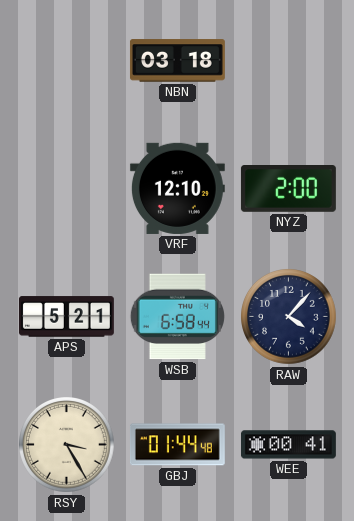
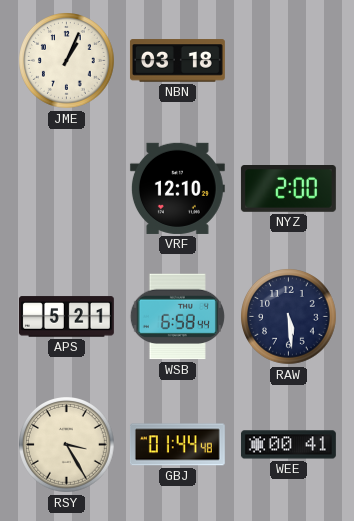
JME: none -> 1:04 (67, 61)
RAW: 4:07 -> 5:29 (289, 317)
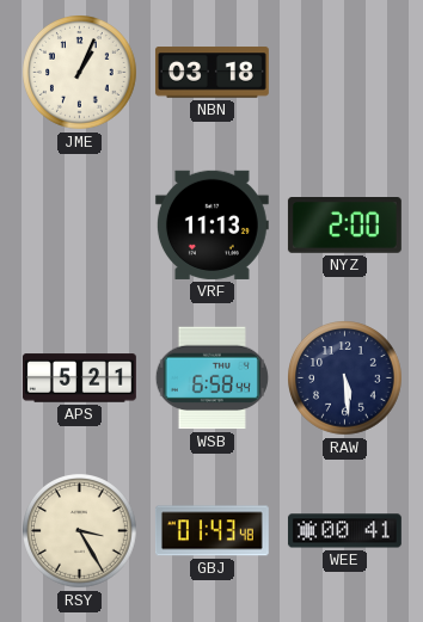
VRF: 12:10 -> 11:13 (211, 224)
GBJ: 01:44 -> 01:43 (211, 531)
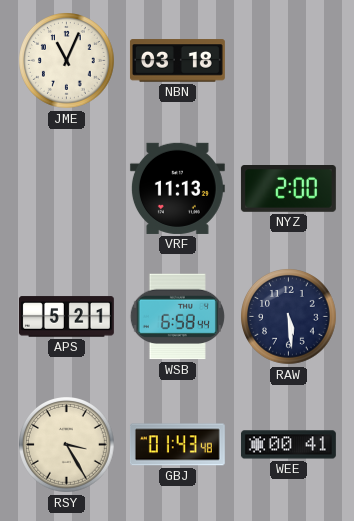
JME: 1:04 -> 11:04 (67, 61)
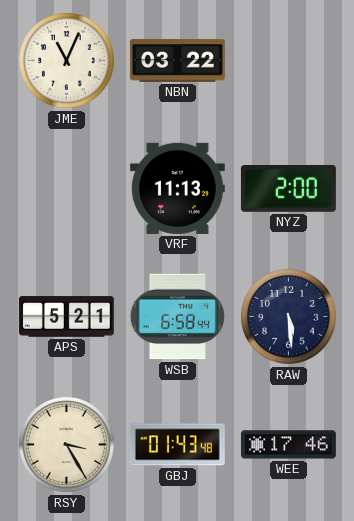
NBN: 03:18 -> 03:22 (177, 61)
WEE: 00:41 -> 17:46 (288, 445)
